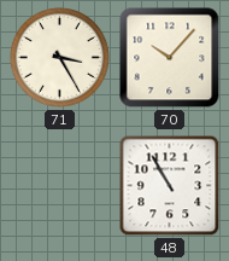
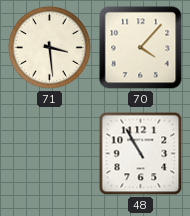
71: 3:25 -> 3:29 (49, 47)
70: 10:07 -> 4:07 (141, 48)
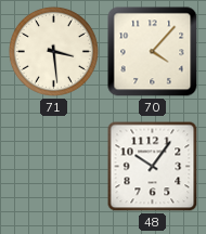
48: 10:55 -> 10:06 (153, 167)
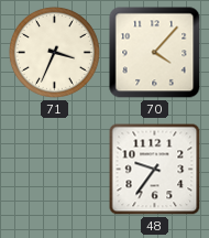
71: 3:29 -> 3:34 (54, 52)
48: 10:06 -> 9:36 (155, 170)
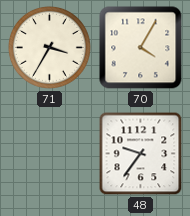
71: 3:34 -> 3:35 (49, 47)
70: 4:07 -> 4:05 (141, 48)
